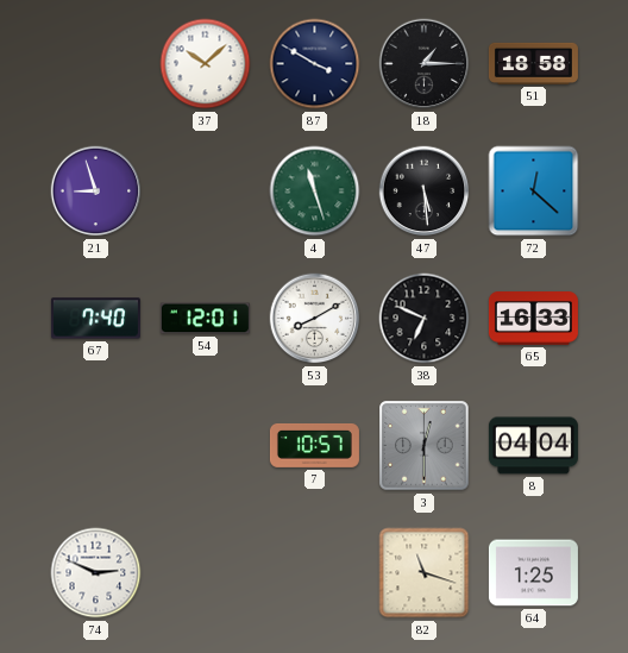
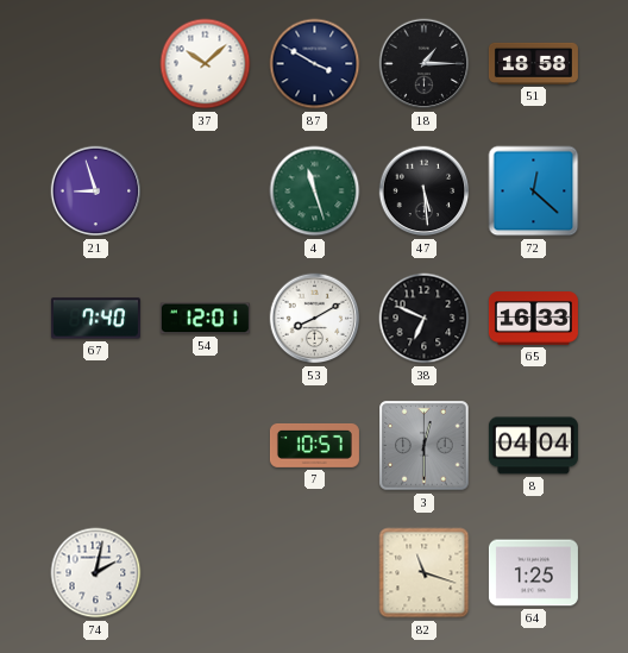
74: 2:49 -> 2:02 (96, 573)
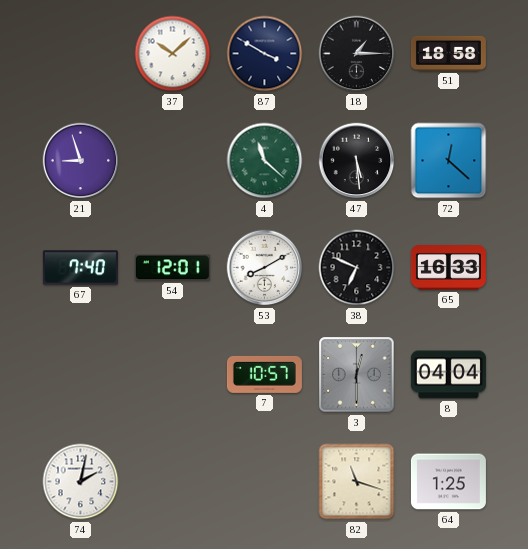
4: 11:27 -> 11:22 (265, 161)
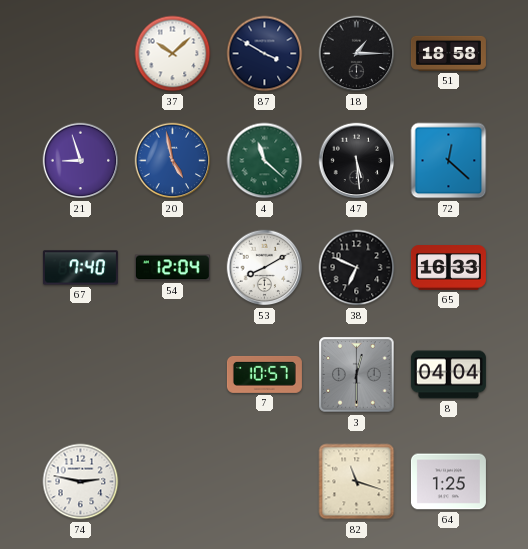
20: none -> 4:58 (173, 161)
54: 12:01 -> 12:04 (172, 268)
74: 2:02 -> 2:47 (81, 482)
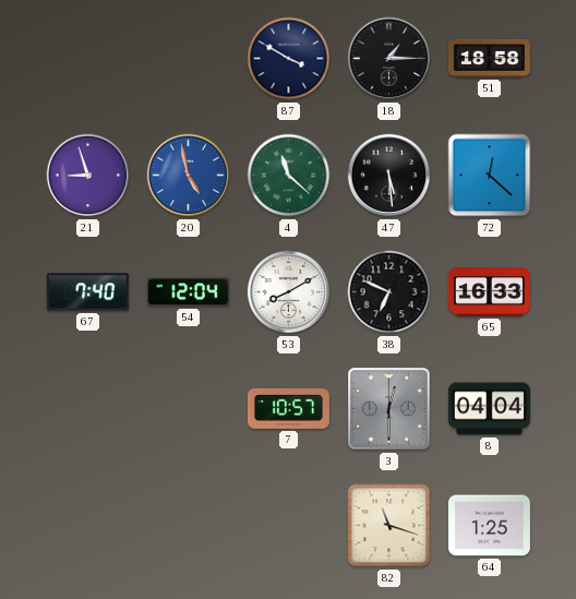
37: 10:08 -> none (173, 54)
74: 2:47 -> none (81, 482)
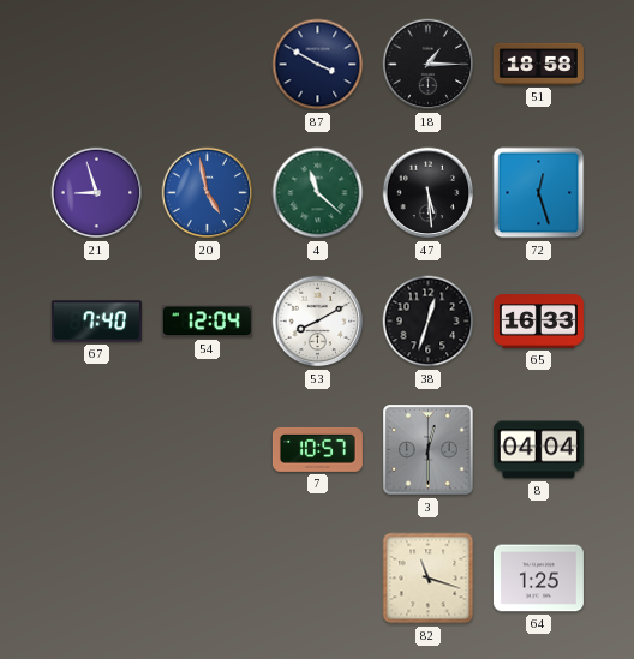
72: 12:22 -> 12:27 (539, 193)
38: 6:49 -> 12:33 (429, 322)
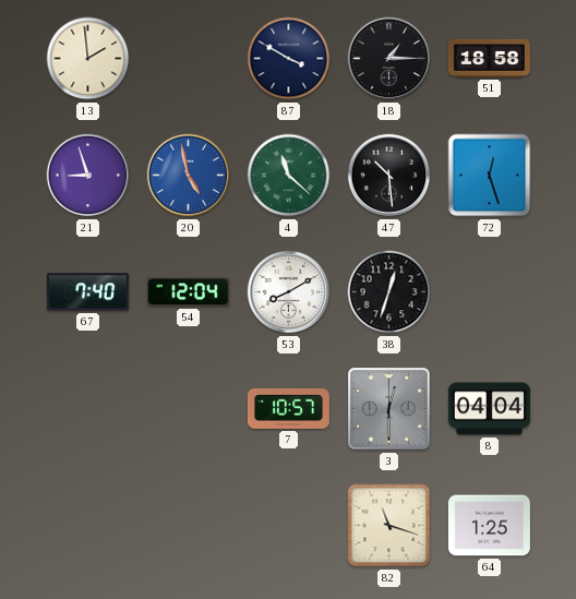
13: none -> 1:59 (88, 59)
47: 5:29 -> 10:29 (389, 176)
65: 16:33 -> none (538, 322)
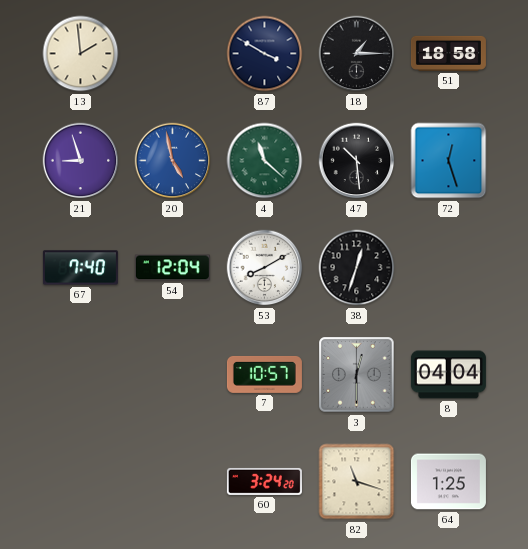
60: none -> 3:24 (264, 481)
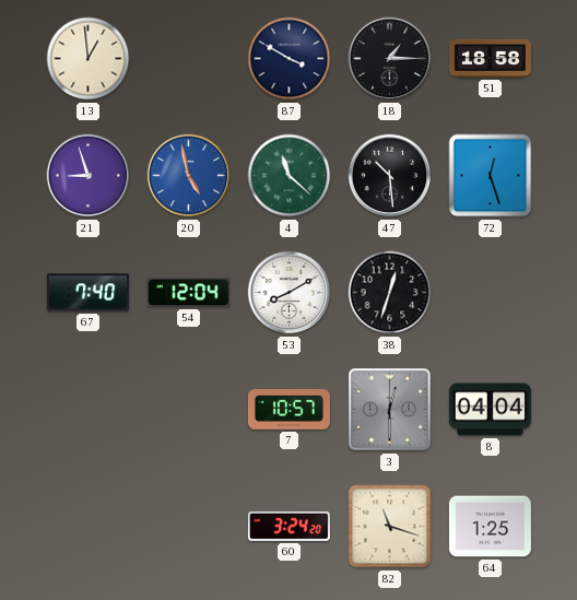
13: 1:59 -> 12:59 (89, 59)
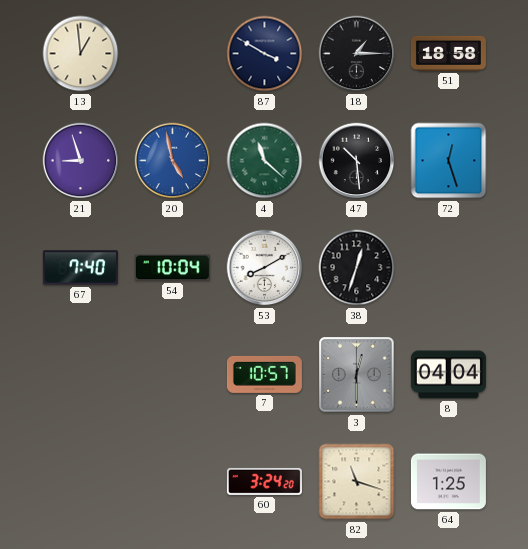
54: 12:04 -> 10:04 (172, 268)
